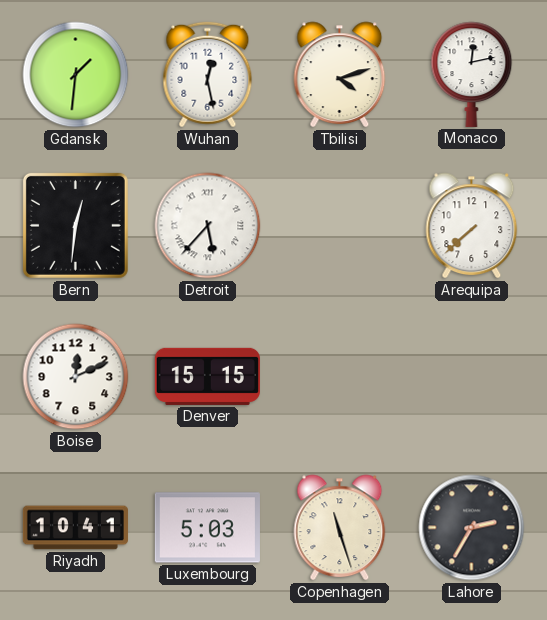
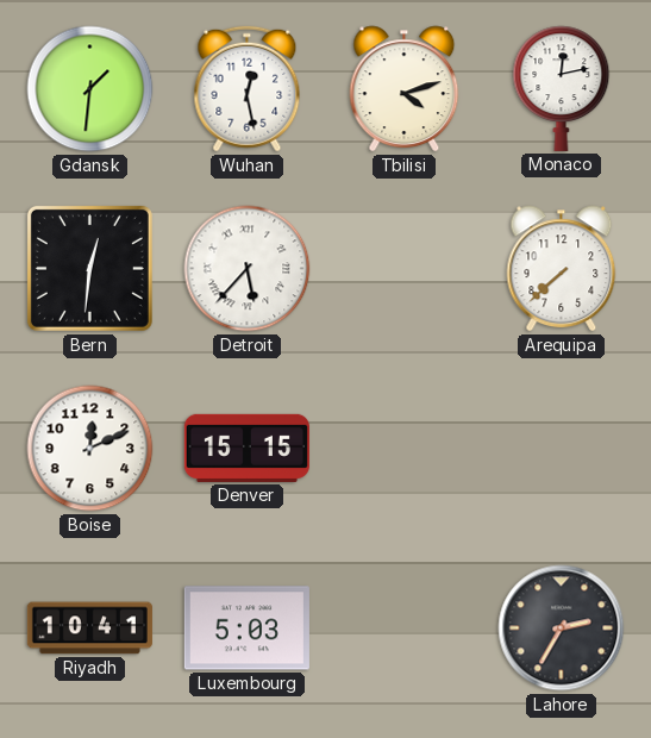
Copenhagen: 11:27 -> none (340, 528)
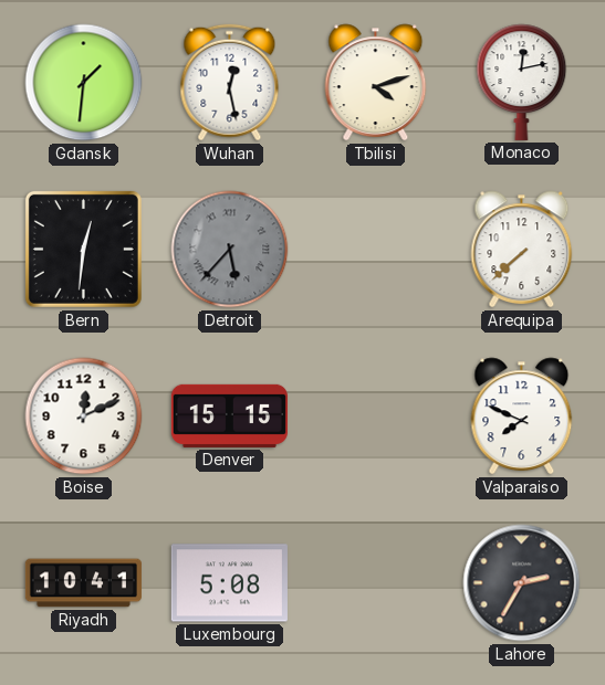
Detroit dial: white -> grey (230, 250)
Valparaiso: none -> 7:49 (522, 417)
Luxembourg: 5:03 -> 5:08 (229, 583)
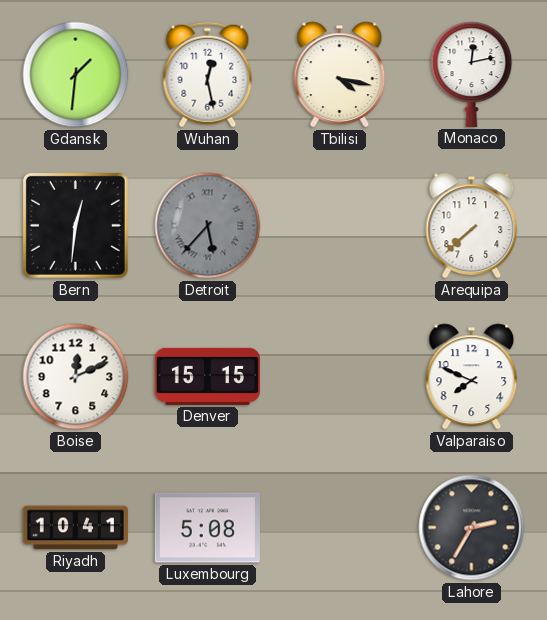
Tbilisi: 4:12 -> 4:17 (340, 75)
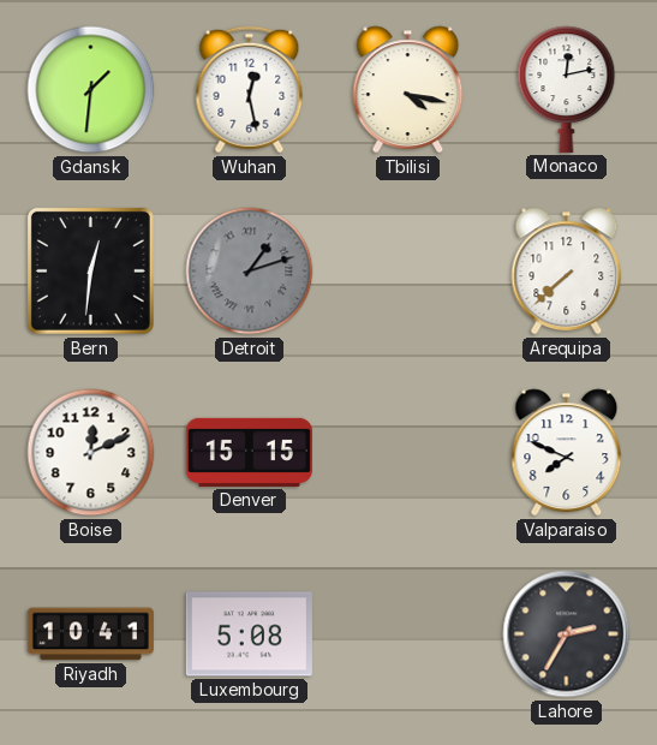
Detroit: 5:37 -> 1:12 (250, 272)
